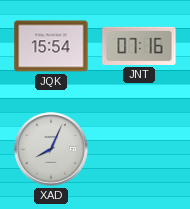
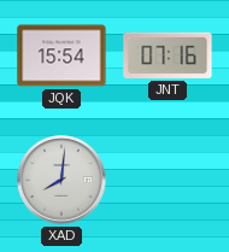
XAD: 8:04 -> 8:01 (61, 180)
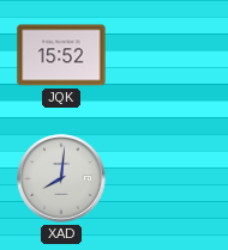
JQK: 15:54 -> 15:52 (61, 55)
JNT: 07:16 -> none (168, 55)
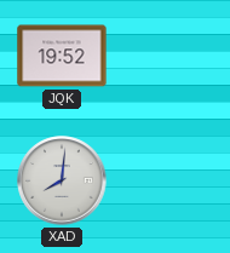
JQK: 15:52 -> 19:52 (62, 56)
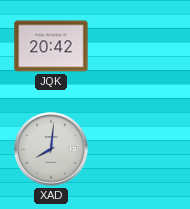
JQK: 19:52 -> 20:42 (51, 46)
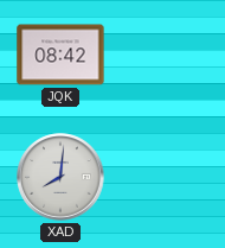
JQK: 20:42 -> 08:42 (60, 55)
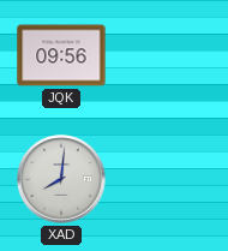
JQK: 08:42 -> 09:56 (61, 55)
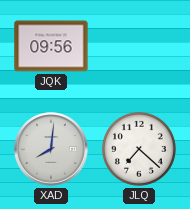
JLQ: none -> 7:22 (139, 149)
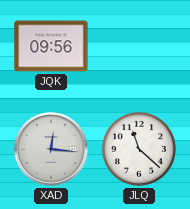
XAD: 8:01 -> 12:16 (51, 149)
JLQ: 7:22 -> 11:22 (139, 149)
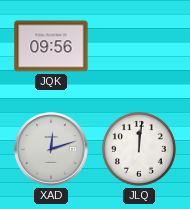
XAD: 12:16 -> 12:12 (51, 149)
JLQ: 11:22 -> 12:01 (139, 149)
